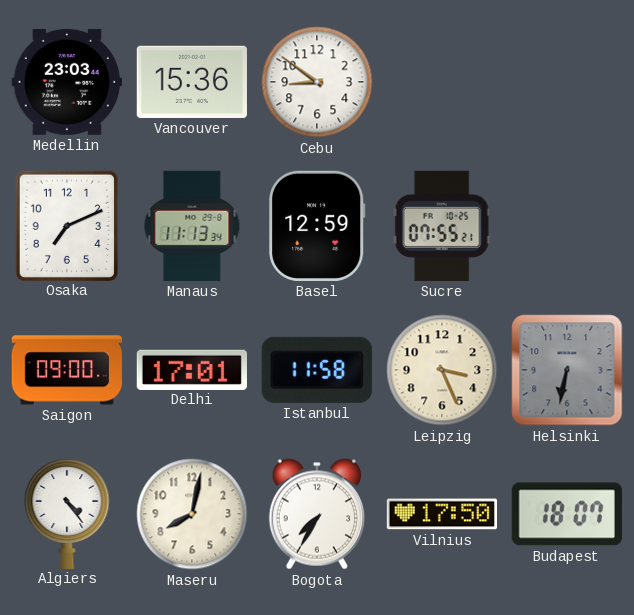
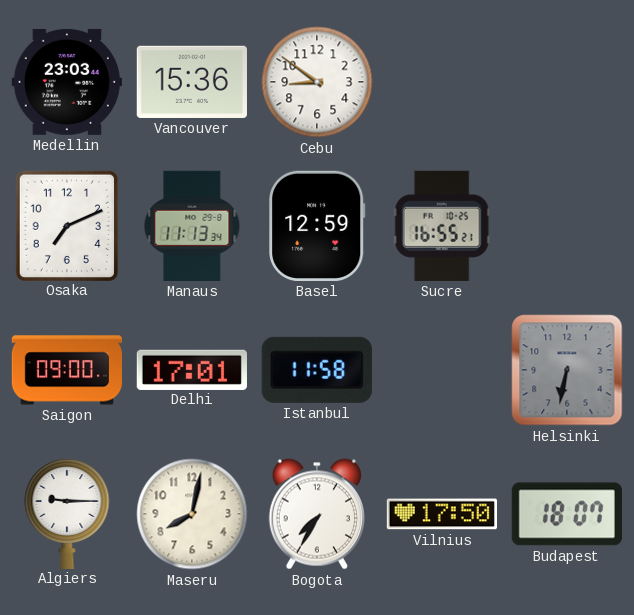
Sucre: 07:55 -> 16:55 (442, 226)
Leipzig: 3:26 -> none (442, 370)
Algiers: 4:24 -> 9:15 (67, 513)
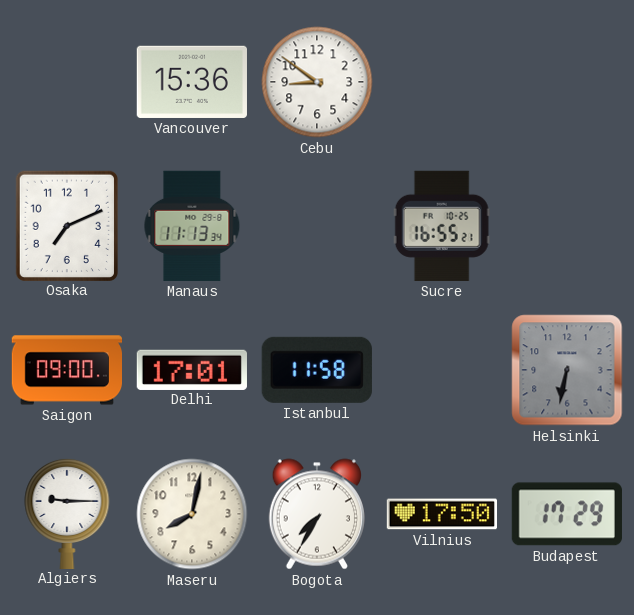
Medellin: 23:03 -> none (67, 82)
Basel: 12:59 -> none (317, 226)
Budapest: 18:07 -> 17:29 (567, 514)
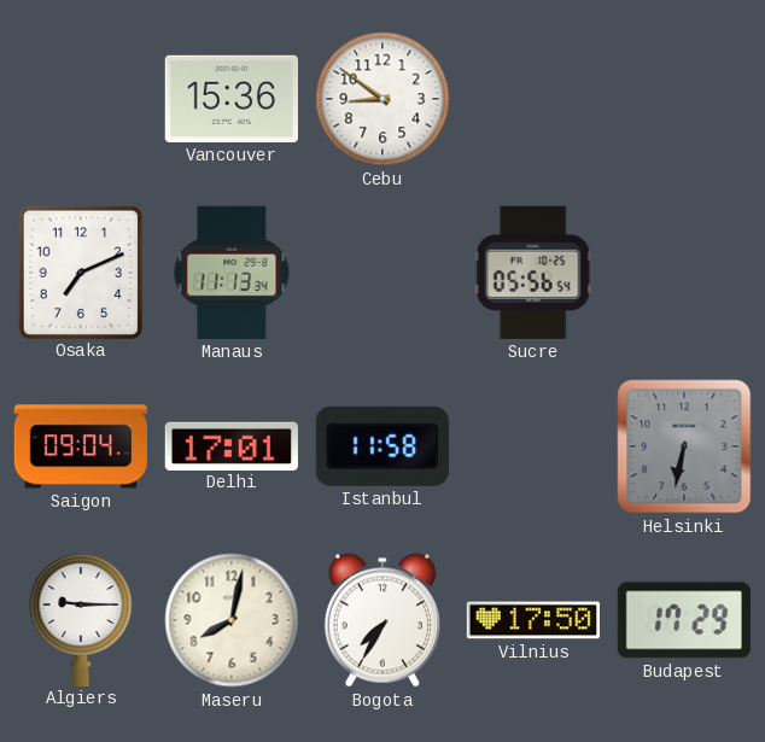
Sucre: 16:55 -> 05:56 (533, 273)
Saigon: 09:00 -> 09:04 (80, 446)
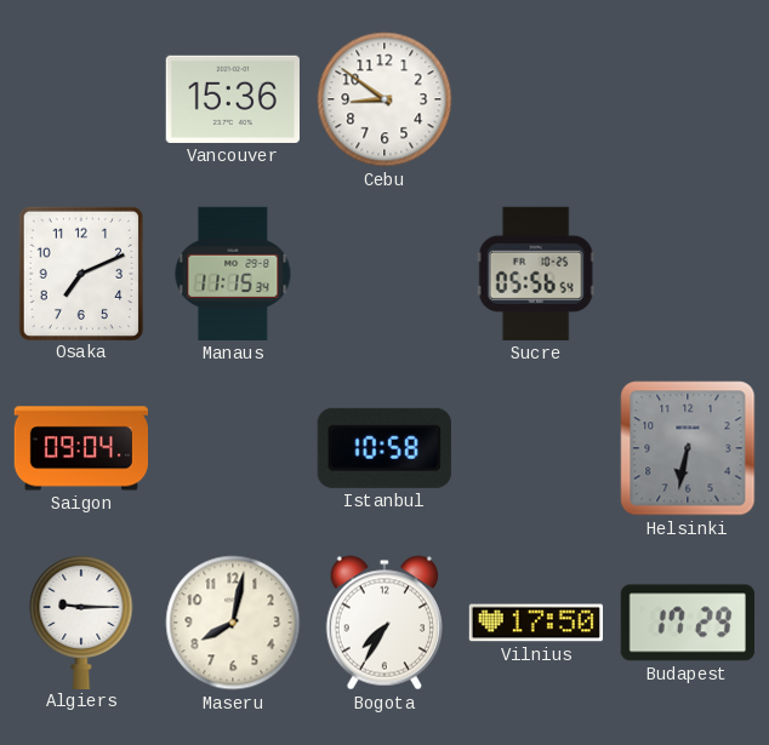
Manaus: 11:13 -> 11:15 (233, 274)
Delhi: 17:01 -> none (232, 445)
Istanbul: 11:58 -> 10:58 (384, 448)
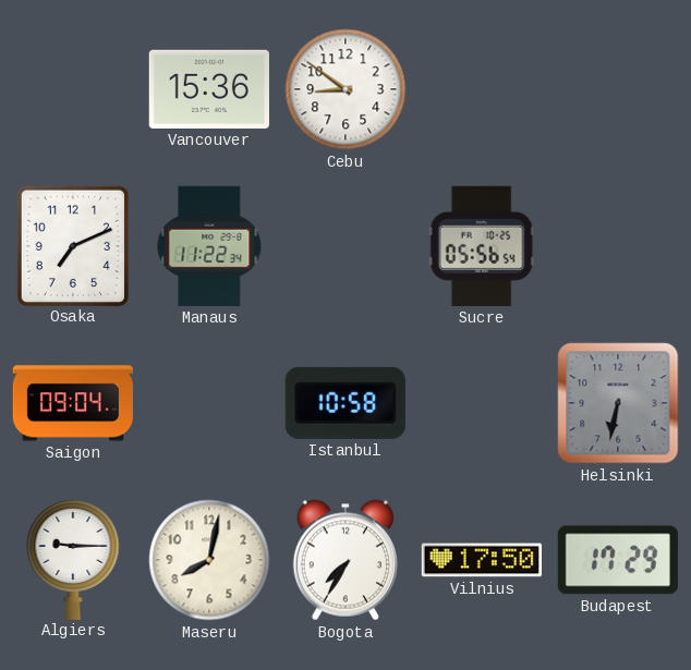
Manaus: 11:15 -> 11:22 (209, 246)
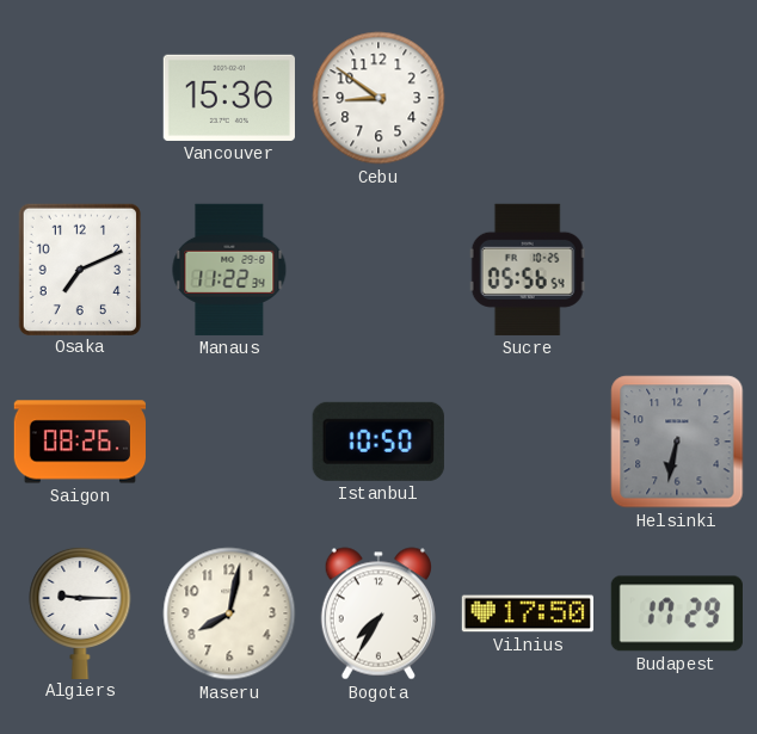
Saigon: 09:04 -> 08:26 (79, 442)
Istanbul: 10:58 -> 10:50 (378, 442)
